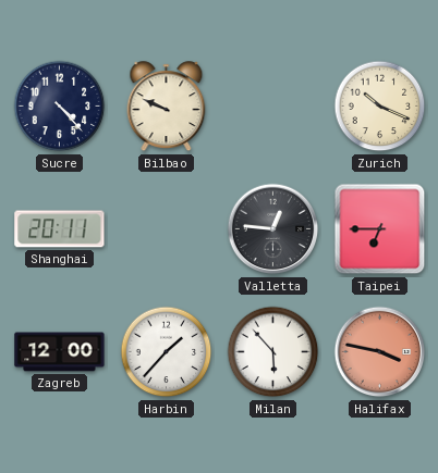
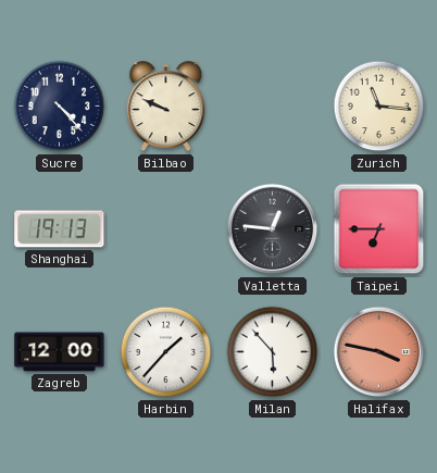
Zurich: 10:19 -> 11:16 (379, 107)
Shanghai: 20:11 -> 19:13 (60, 229)
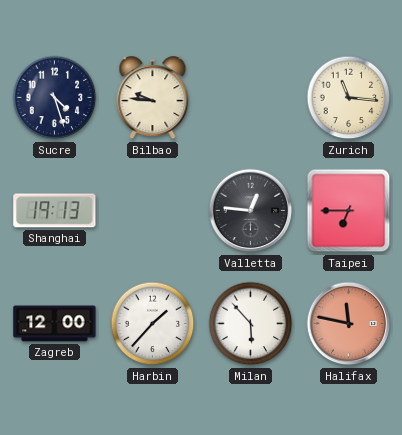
Sucre: 4:23 -> 4:27 (55, 98)
Bilbao: 9:49 -> 9:46 (153, 98)
Halifax: 3:47 -> 11:47 (349, 324)
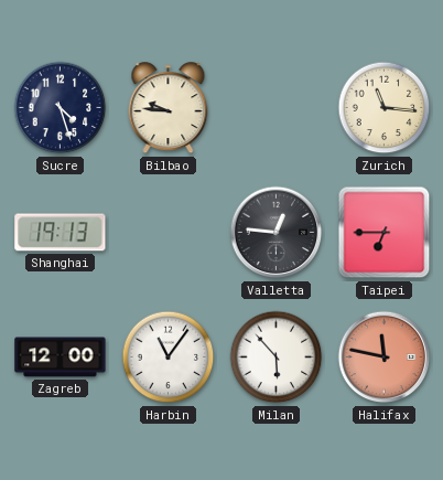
Harbin: 1:37 -> 11:06 (169, 358)
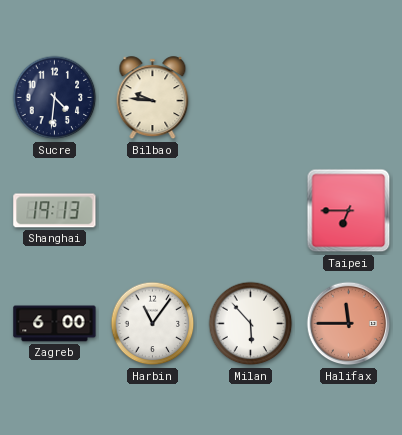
Sucre: 4:27 -> 4:31 (55, 98)
Zurich: 11:16 -> none (385, 108)
Valletta: 12:46 -> none (277, 233)
Zagreb: 12:00 -> 6:00 (55, 324)
Halifax: 11:47 -> 11:45 (349, 324)
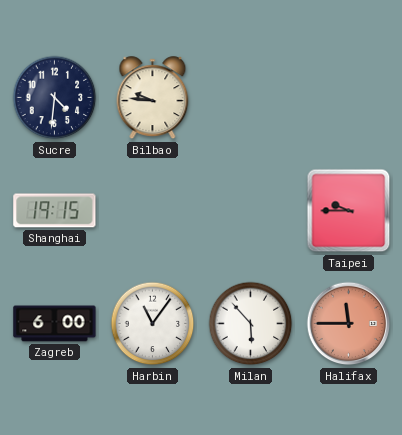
Shanghai: 19:13 -> 19:15 (55, 211)
Taipei: 6:45 -> 9:45 (349, 211)
